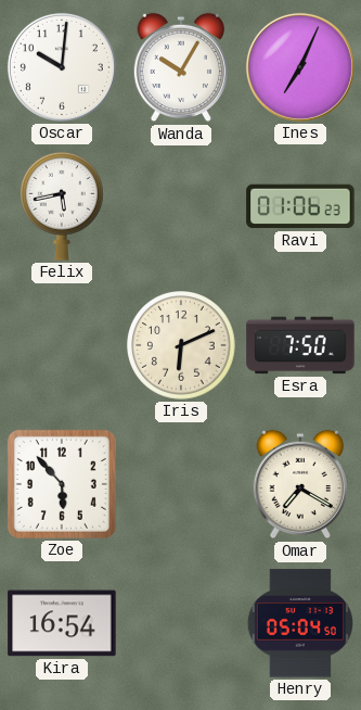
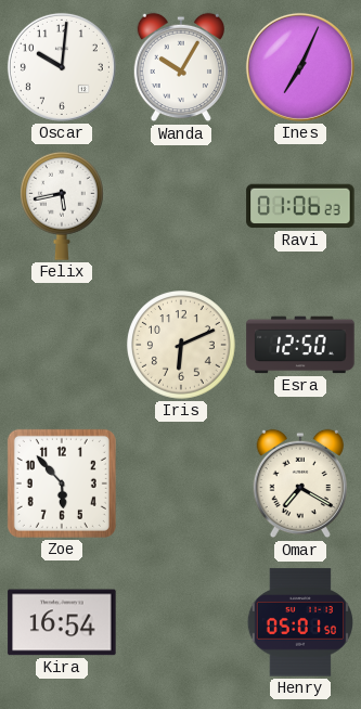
Esra: 7:50 -> 12:50 (300, 345)
Henry: 05:04 -> 05:01 (299, 622)
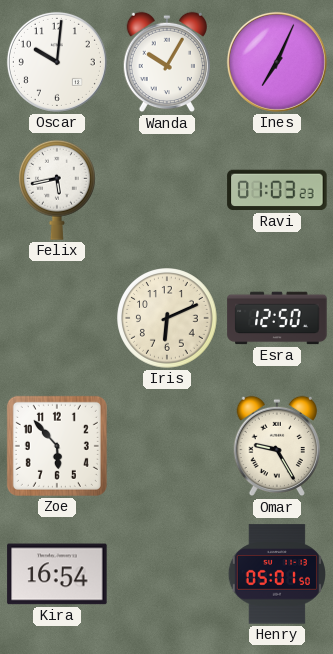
Ravi: 01:06 -> 01:03 (277, 190)
Omar: 7:20 -> 9:25 (276, 446)
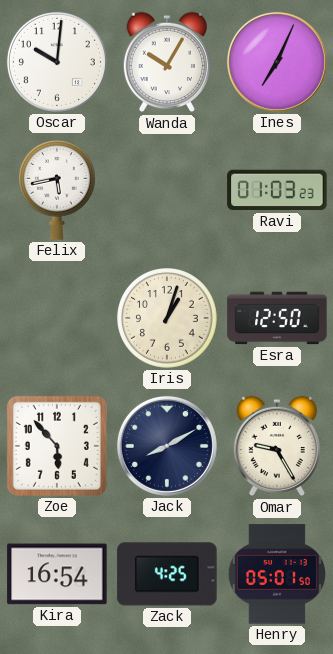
Iris: 6:11 -> 1:03 (167, 318)
Jack: none -> 8:10 (167, 446)
Zack: none -> 4:25 (167, 574)
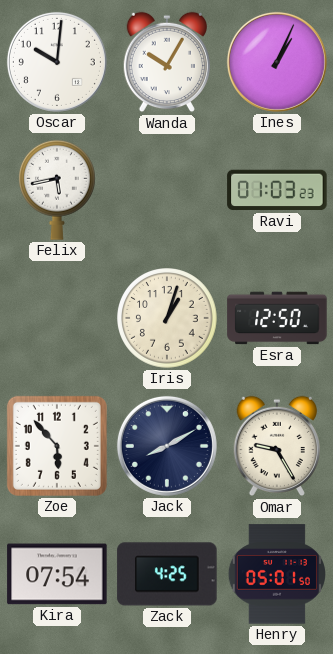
Ines: 7:04 -> 1:04 (277, 62)
Kira: 16:54 -> 07:54 (57, 574)
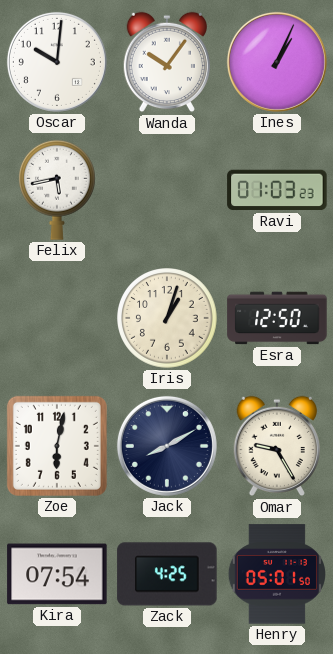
Wanda: 10:05 -> 10:06 (166, 62)
Zoe: 5:53 -> 6:02 (57, 446)
